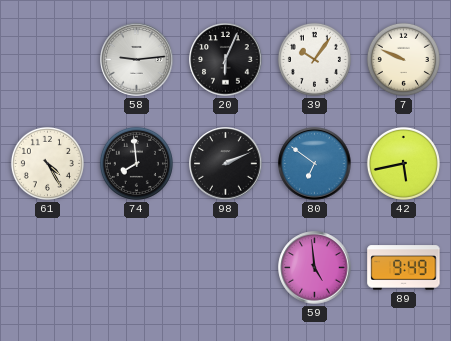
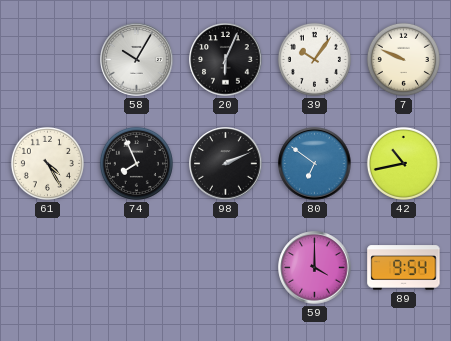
58: 9:14 -> 10:05 (137, 60)
74: 7:59 -> 7:56 (136, 163)
42: 5:43 -> 10:43 (403, 163)
59: 4:59 -> 4:00 (315, 268)
89: 9:49 -> 9:54 (404, 268)
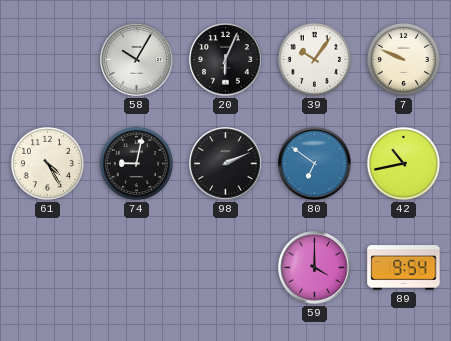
74: 7:56 -> 9:02 (136, 163)
